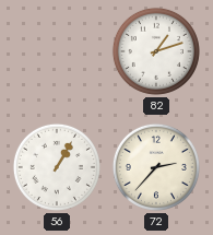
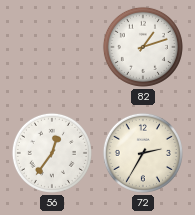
56: 1:05 -> 12:36 (52, 153)
72: 2:37 -> 2:35 (143, 153)
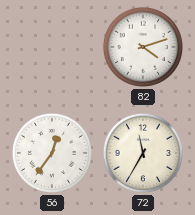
82: 1:12 -> 4:12 (143, 47)
72: 2:35 -> 11:35 (143, 153)
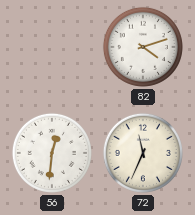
56: 12:36 -> 12:31 (52, 153)
72: 11:35 -> 11:34 (143, 153)
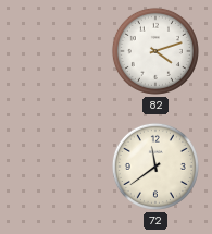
56: 12:31 -> none (52, 153)
72: 11:34 -> 11:39 (155, 167)
